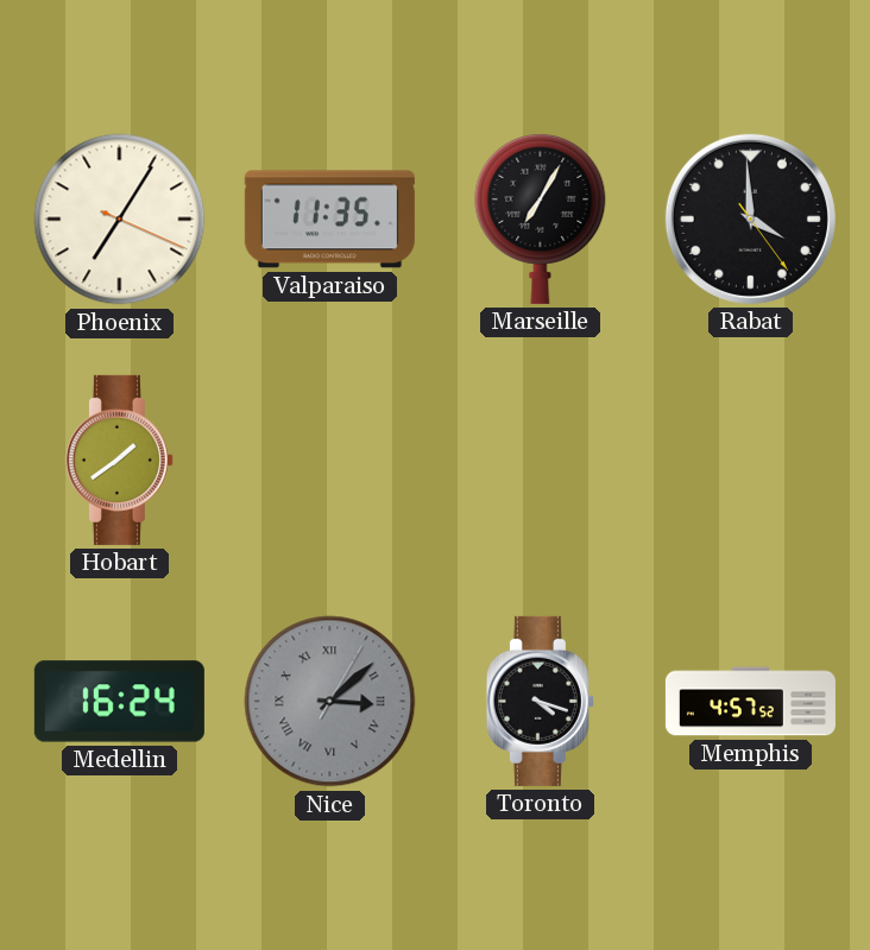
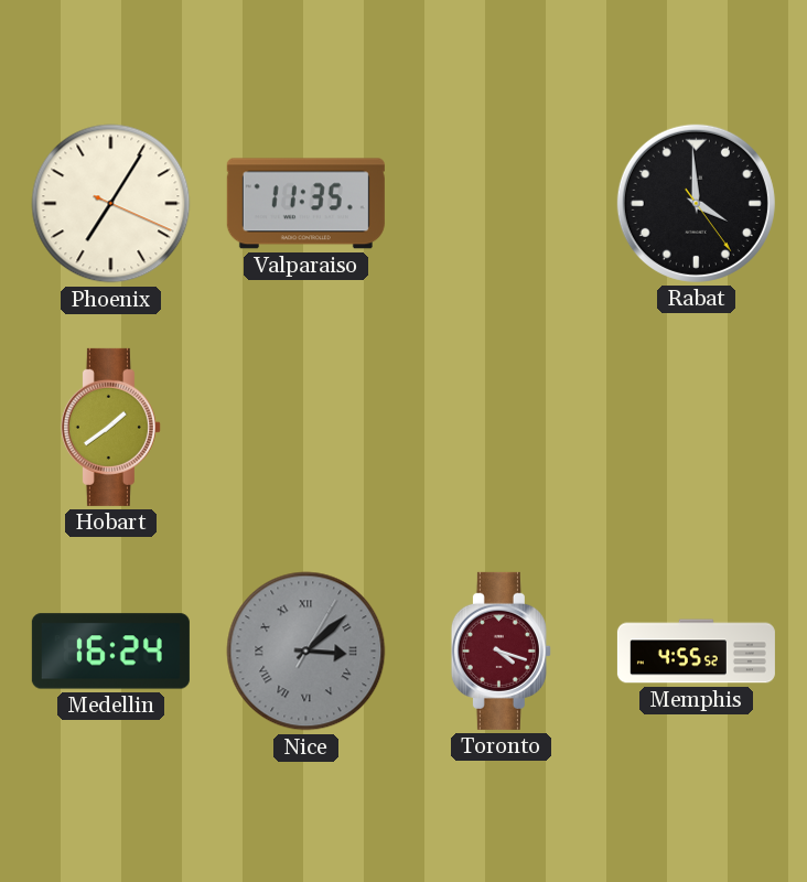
Marseille: 7:05 -> none (541, 218)
Toronto dial: black -> burgundy (501, 650)
Memphis: 4:57 -> 4:55 (696, 652)
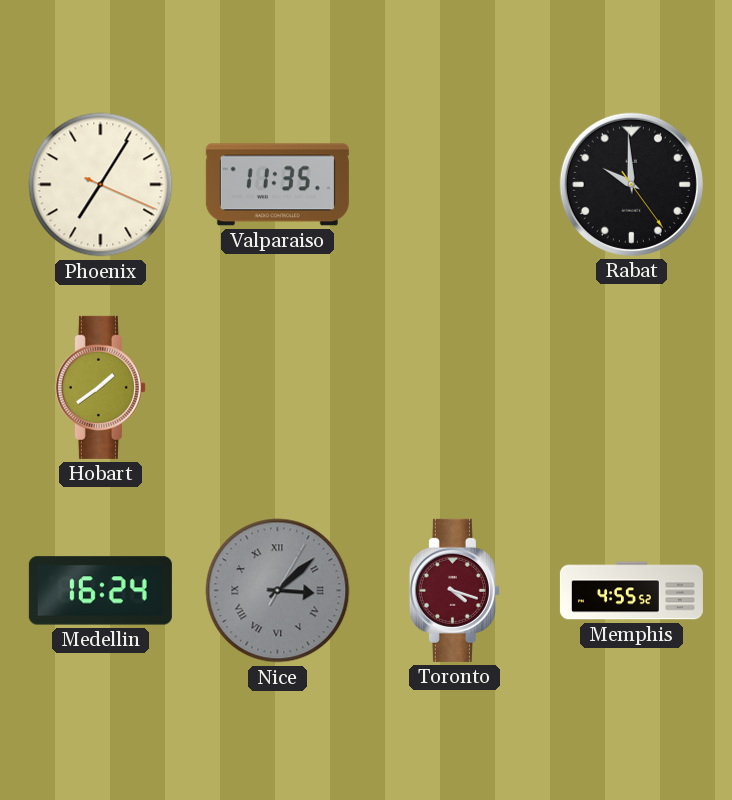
Rabat: 3:59 -> 9:59 (631, 184)
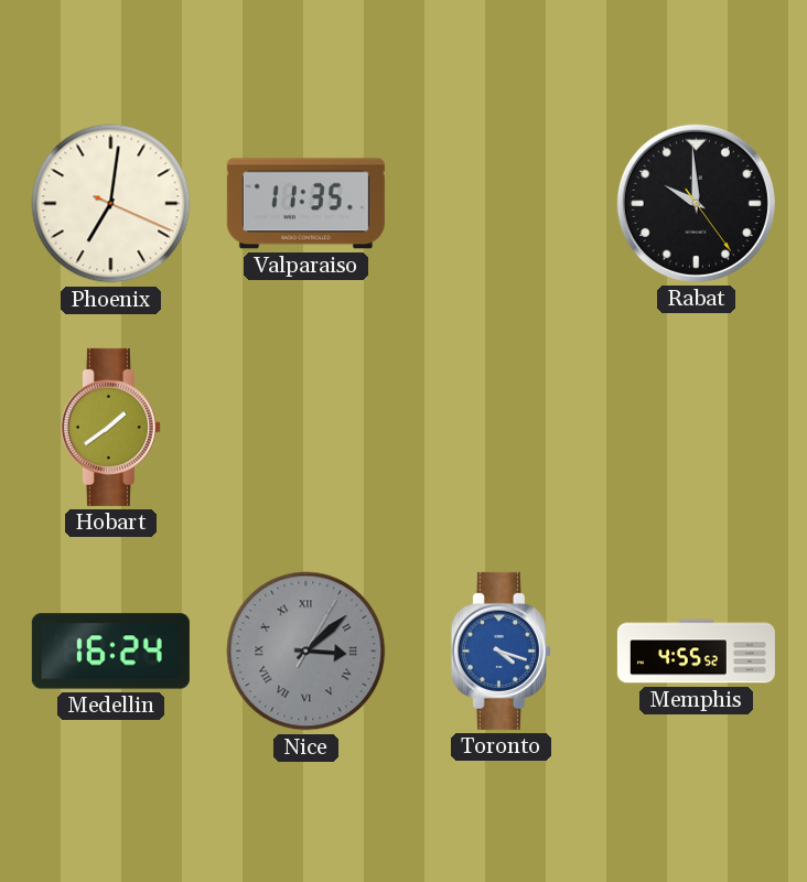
Phoenix: 7:05 -> 7:01 (111, 204)
Toronto dial: burgundy -> blue (501, 650)
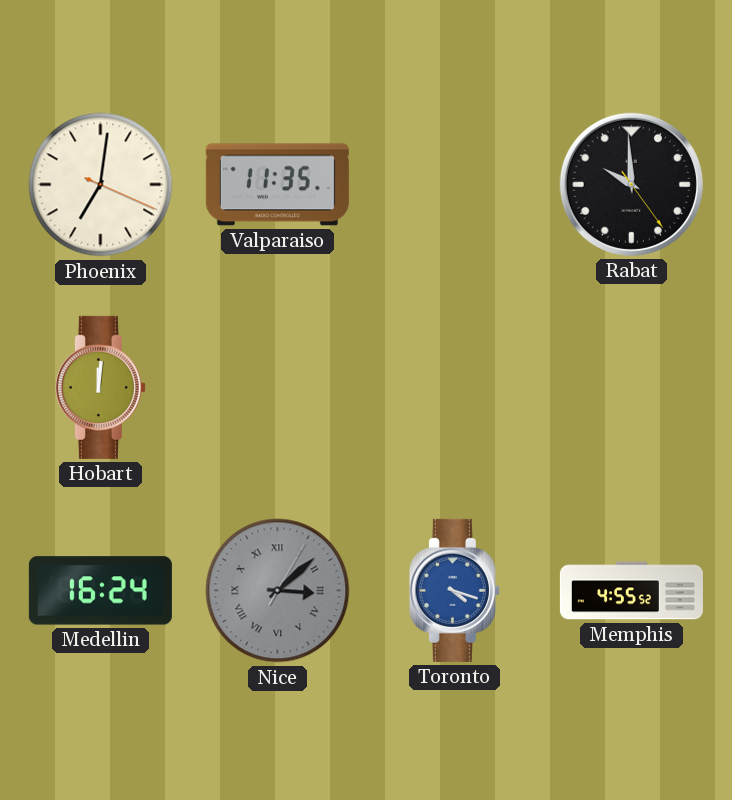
Hobart: 1:39 -> 12:01 (100, 387)
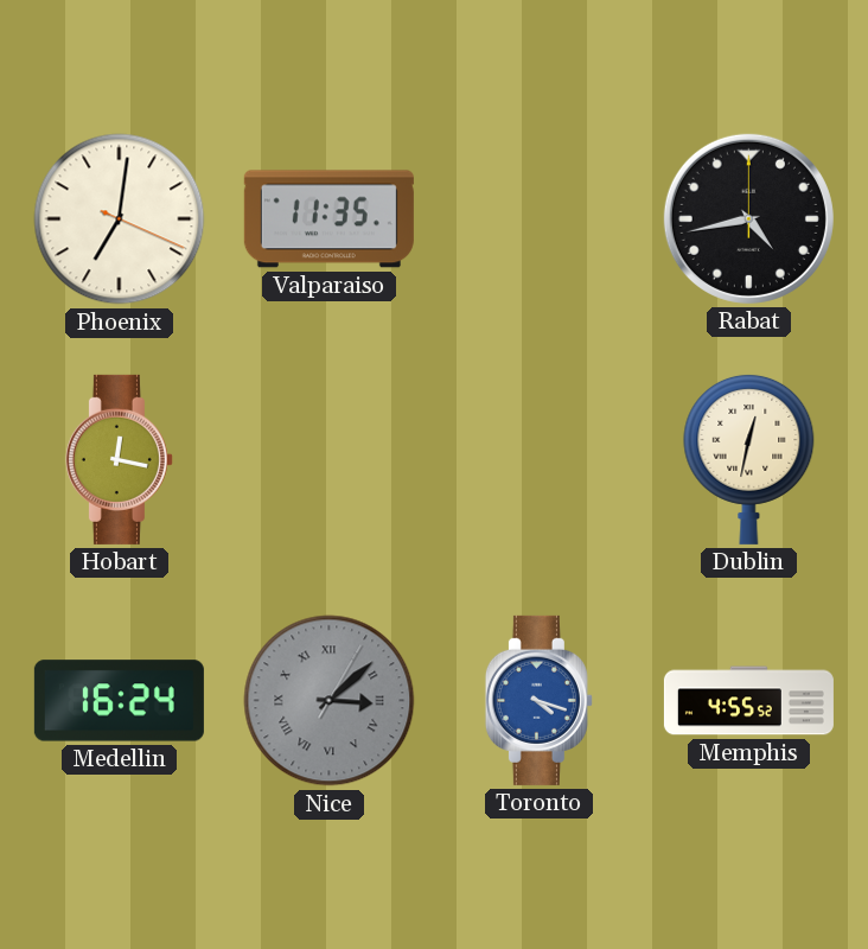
Rabat: 9:59 -> 4:43 (748, 218)
Hobart: 12:01 -> 12:17 (119, 459)
Dublin: none -> 12:32 (749, 459)
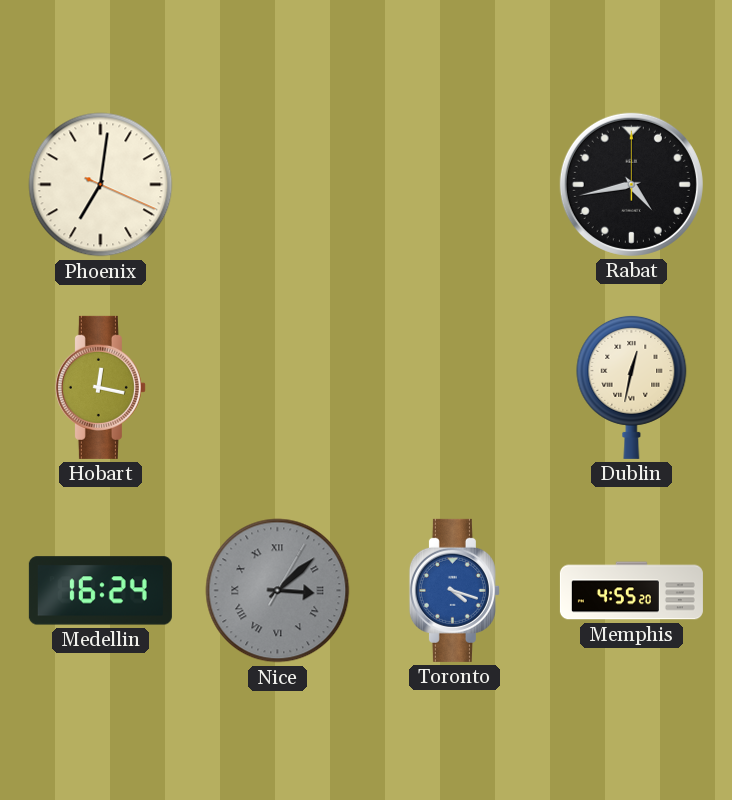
Valparaiso: 11:35 -> none (328, 219)
Memphis: 4:55:52 -> 4:55:20 (631, 591)
